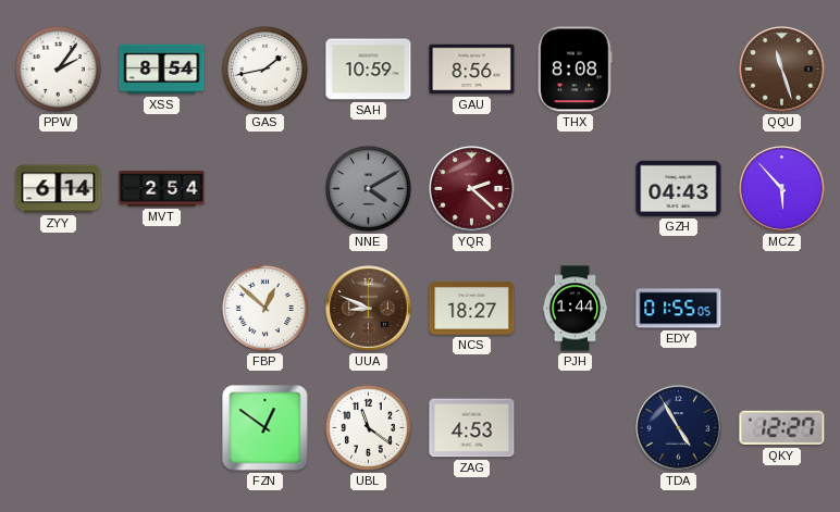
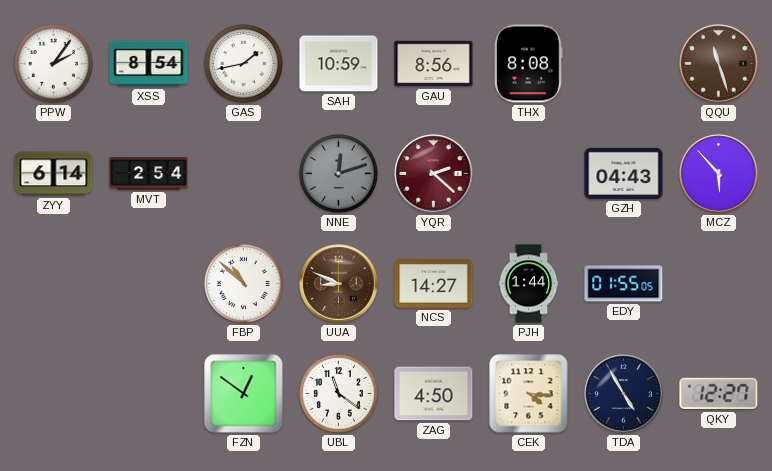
NNE: 4:10 -> 12:12 (338, 173)
FBP: 12:52 -> 10:52 (243, 283)
NCS: 18:27 -> 14:27 (434, 284)
ZAG: 4:53 -> 4:50 (434, 394)
CEK: none -> 4:16 (529, 394)
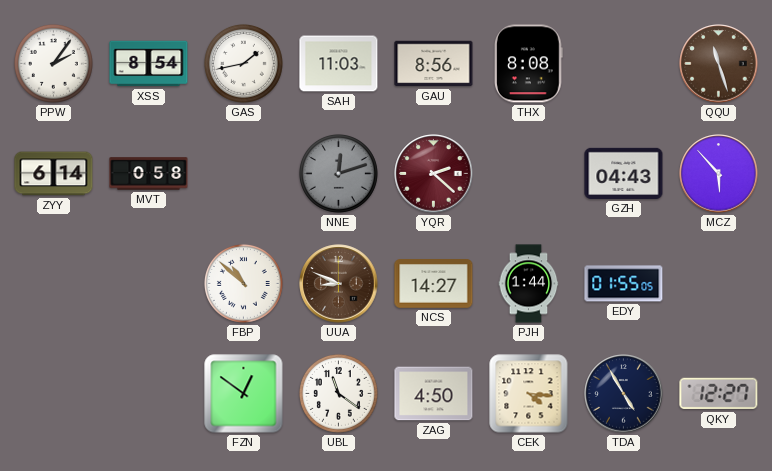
SAH: 10:59 -> 11:03 (339, 64)
MVT: 2:54 -> 0:58 (149, 174)
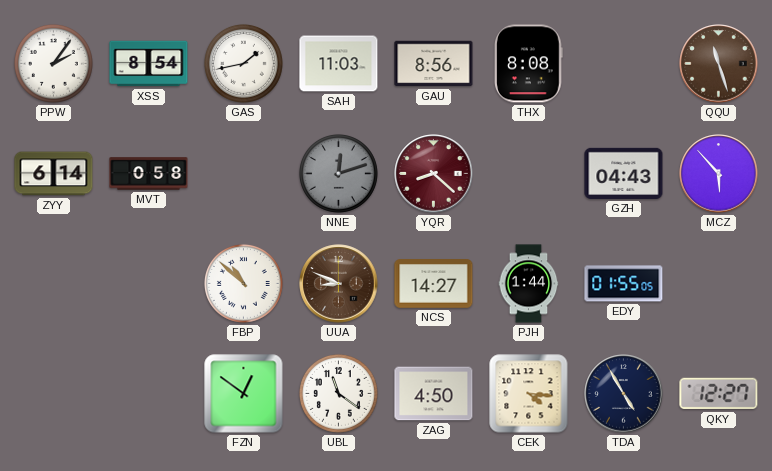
YQR: 2:22 -> 8:22 (434, 174)
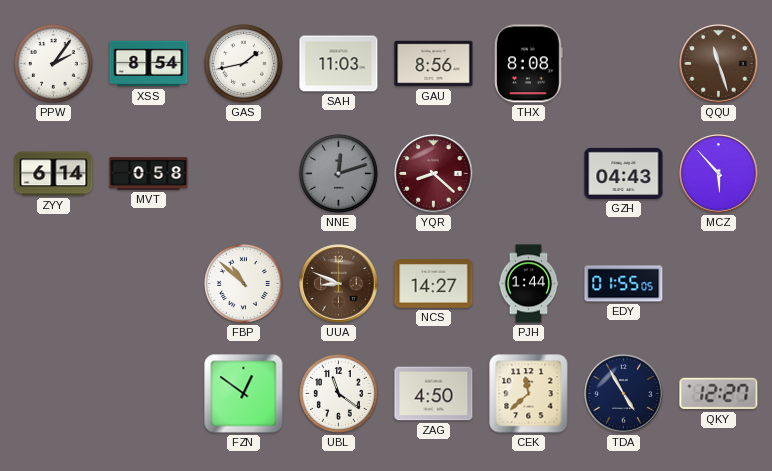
CEK: 4:16 -> 11:38 (529, 394)
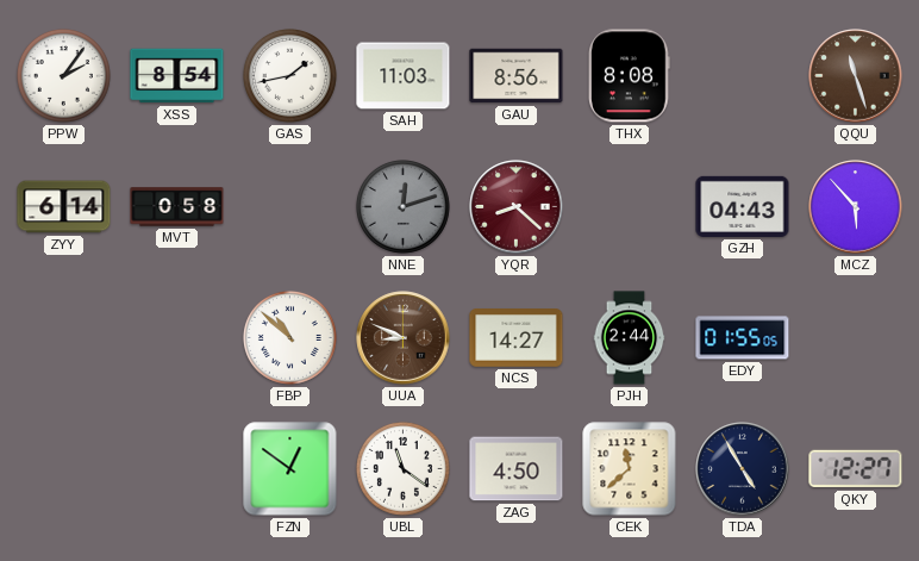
PJH: 1:44 -> 2:44 (630, 338)
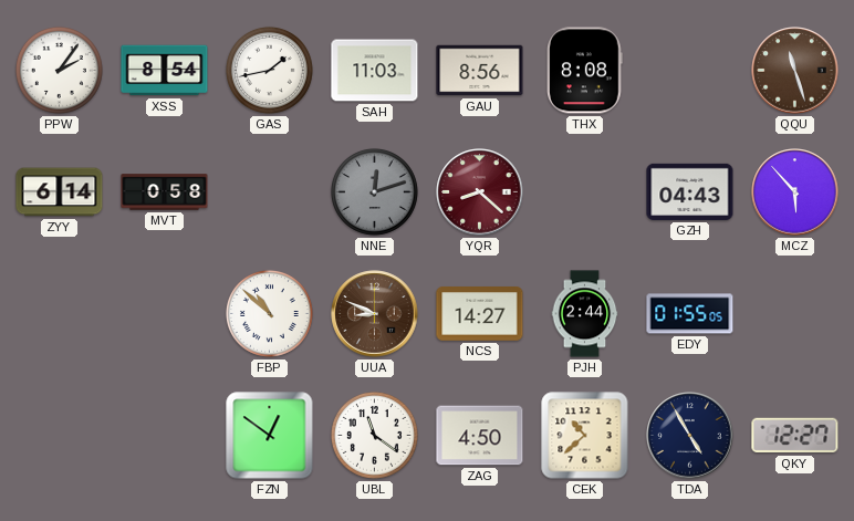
CEK: 11:38 -> 10:38 (585, 436)
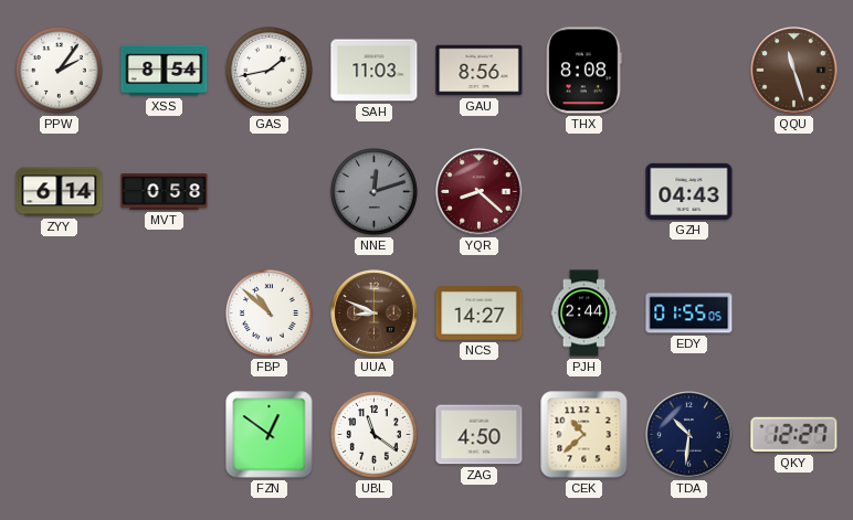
MCZ: 5:53 -> none (795, 192)
TDA: 4:55 -> 10:31 (689, 435)
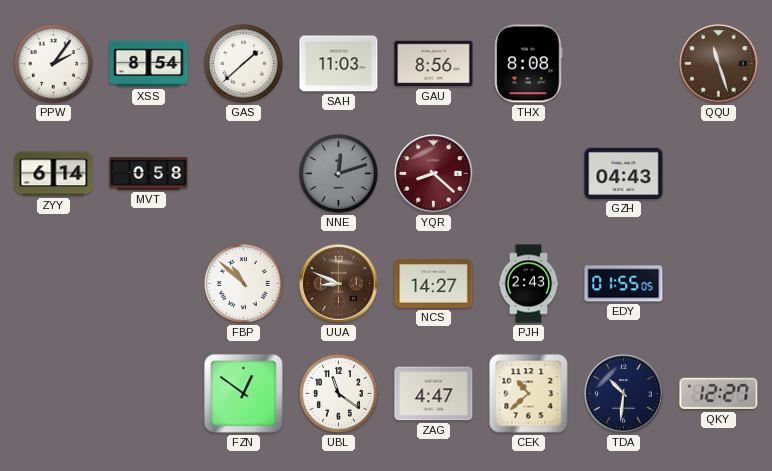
GAS: 1:43 -> 1:38 (243, 63)
PJH: 2:44 -> 2:43 (529, 284)
ZAG: 4:50 -> 4:47 (434, 394)
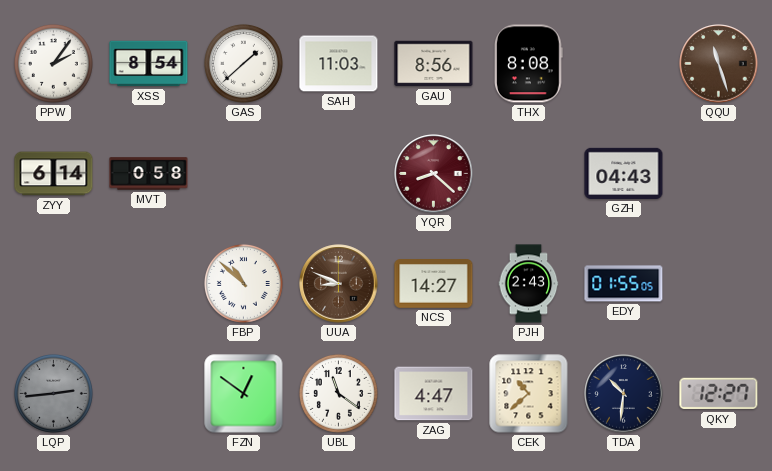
NNE: 12:12 -> none (338, 173)
LQP: none -> 2:44 (53, 393)
